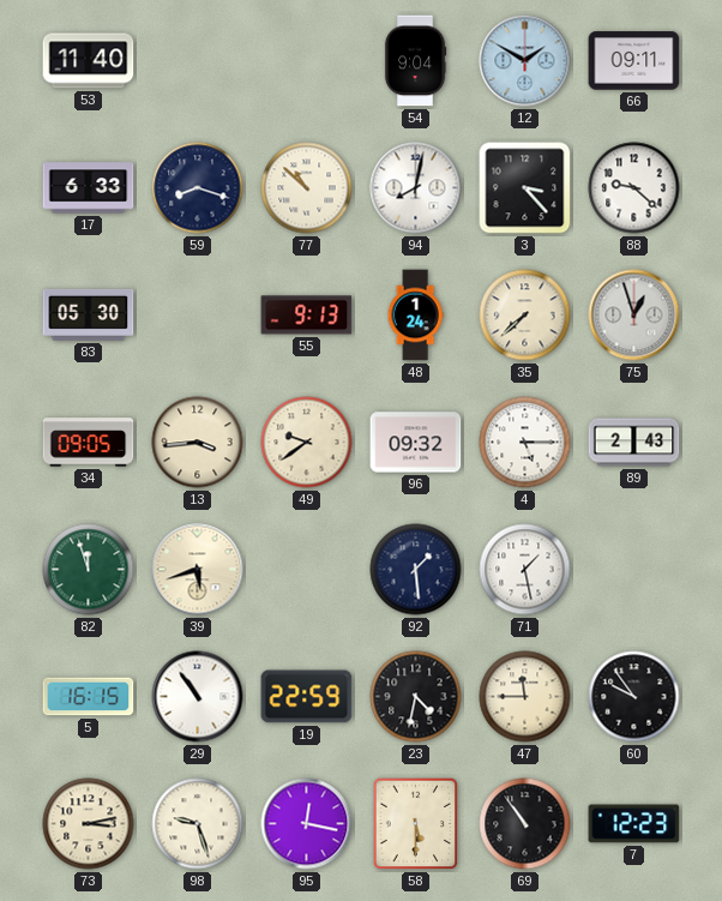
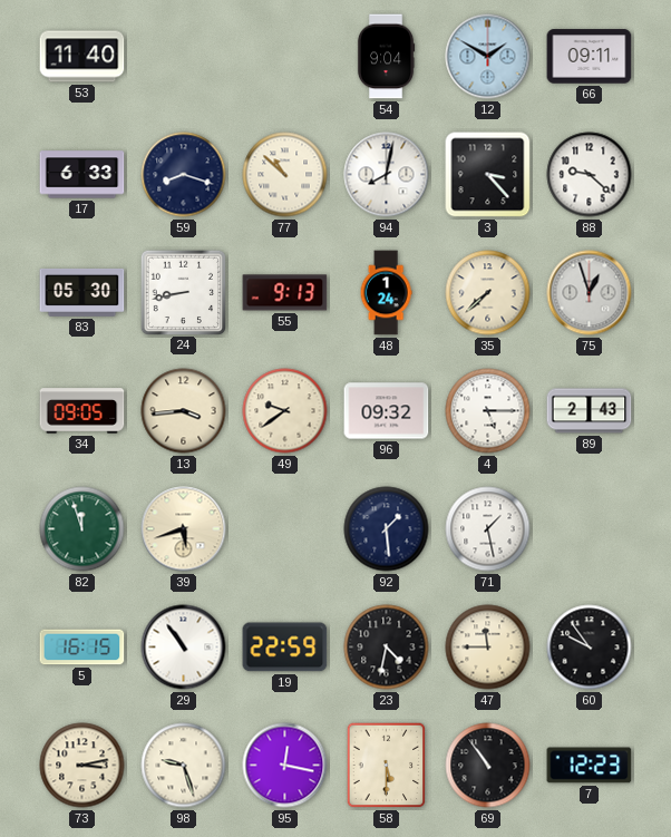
24: none -> 8:43 (183, 292)
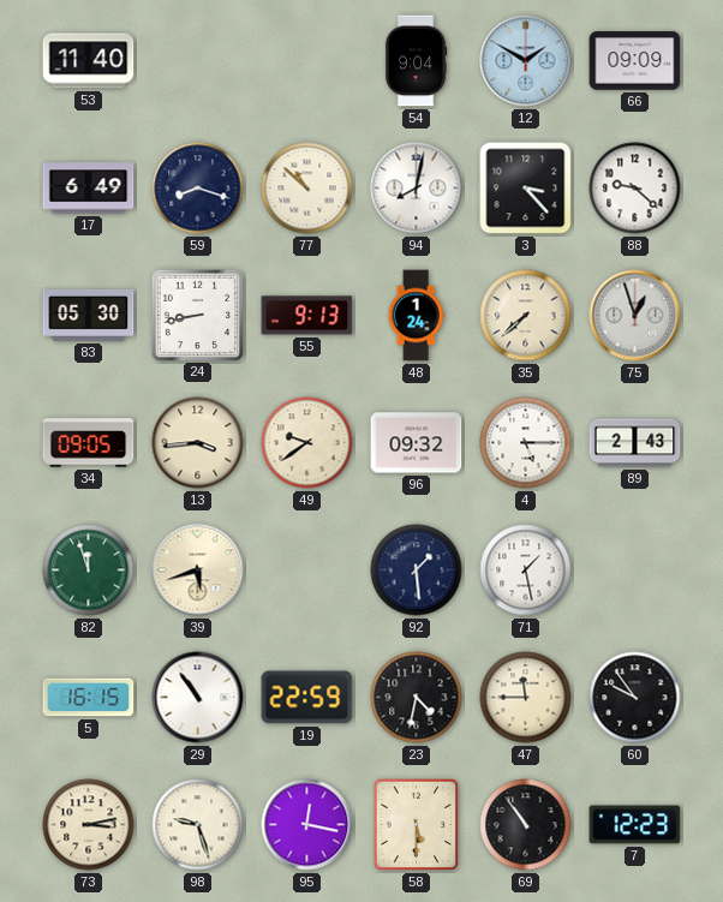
66: 09:11 -> 09:09 (635, 61)
17: 6:33 -> 6:49 (89, 189)
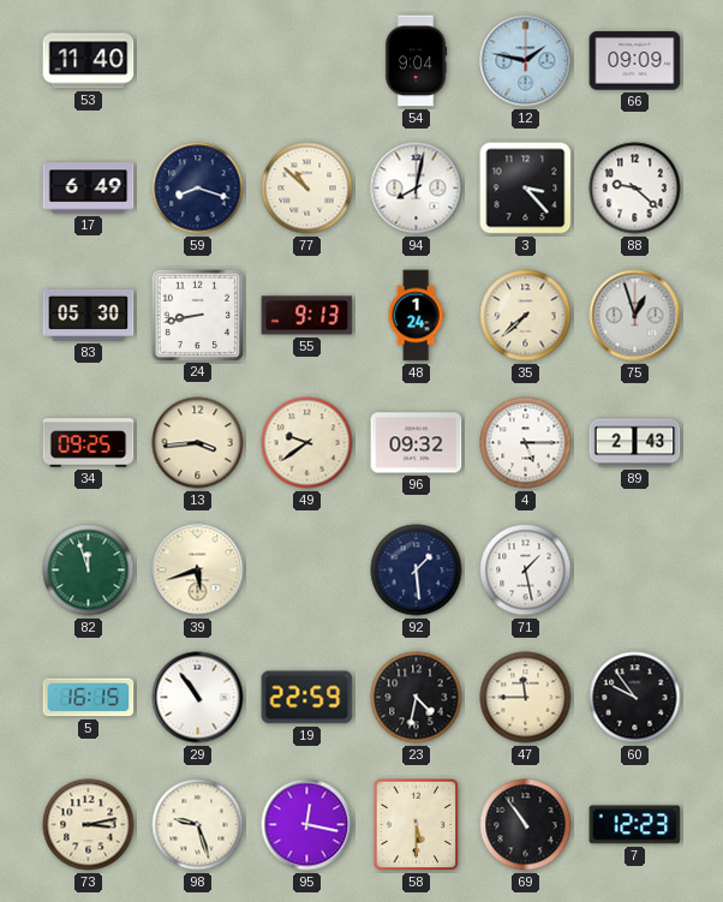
12: 1:50 -> 1:47 (526, 61)
34: 09:05 -> 09:25 (89, 443)
